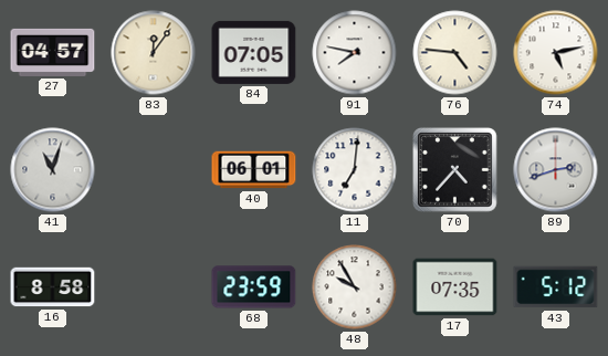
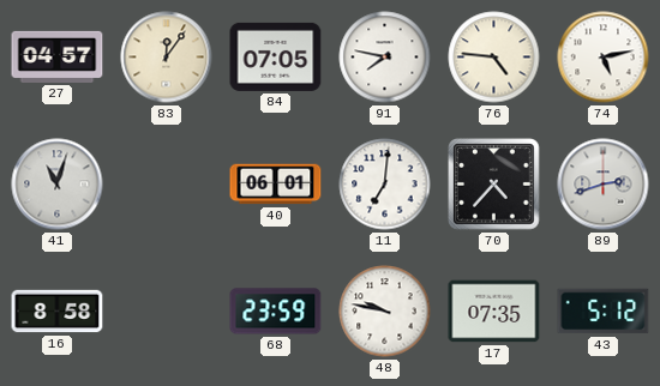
48: 9:55 -> 9:47 (385, 312)
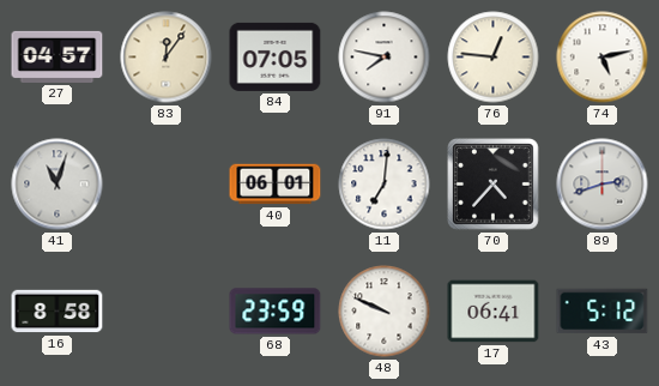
76: 4:46 -> 12:46 (494, 58)
48: 9:47 -> 9:49 (385, 312)
17: 07:35 -> 06:41 (494, 312)
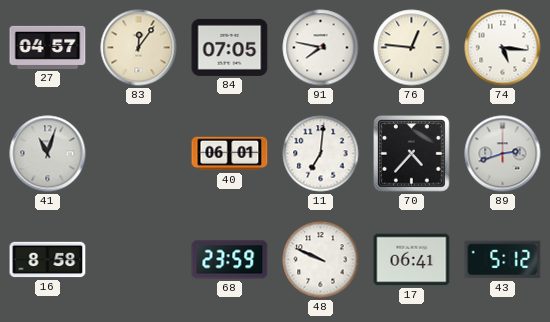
74: 5:13 -> 5:16 (503, 48)
